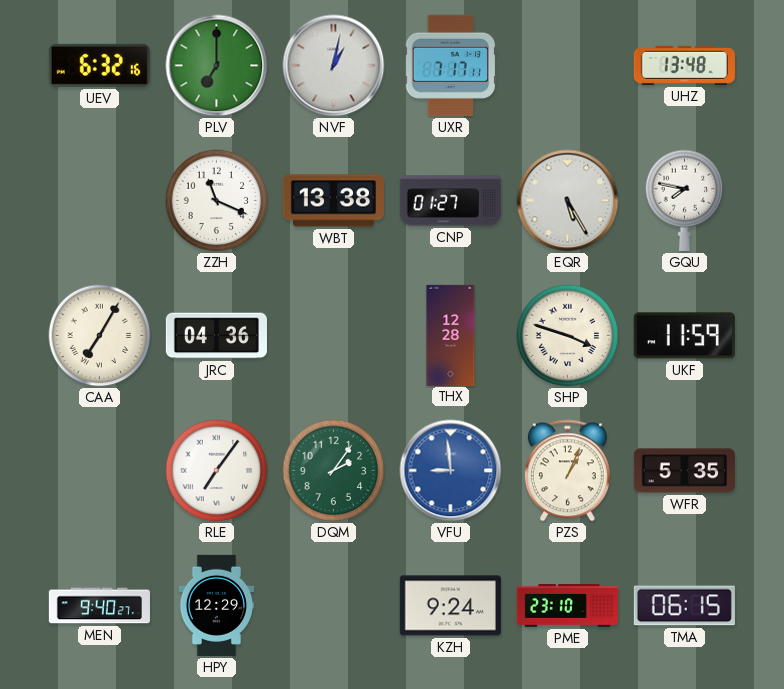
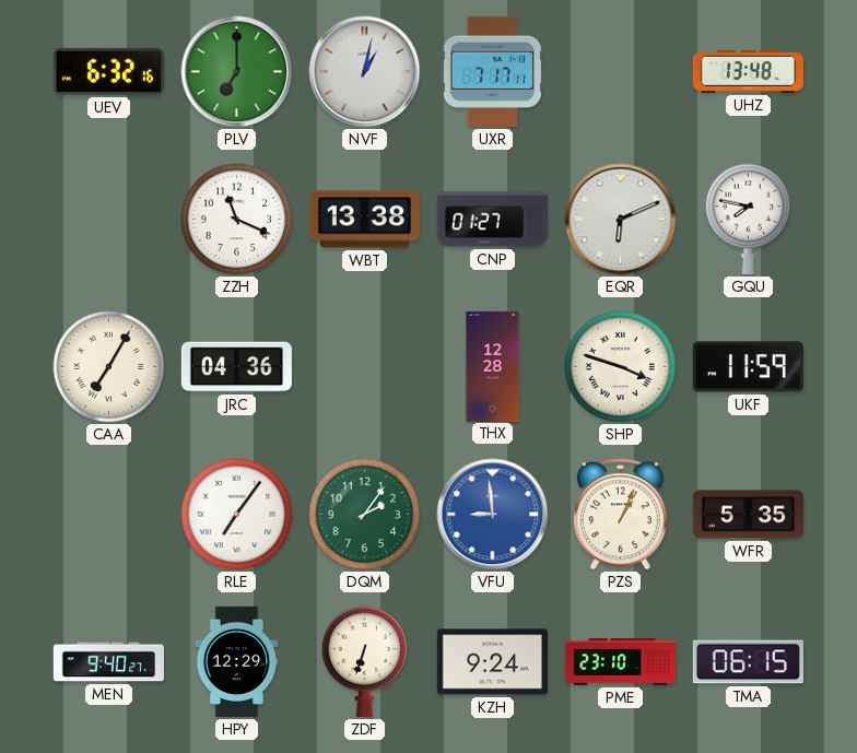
EQR: 5:25 -> 6:11 (621, 220)
ZDF: none -> 6:33 (365, 661)
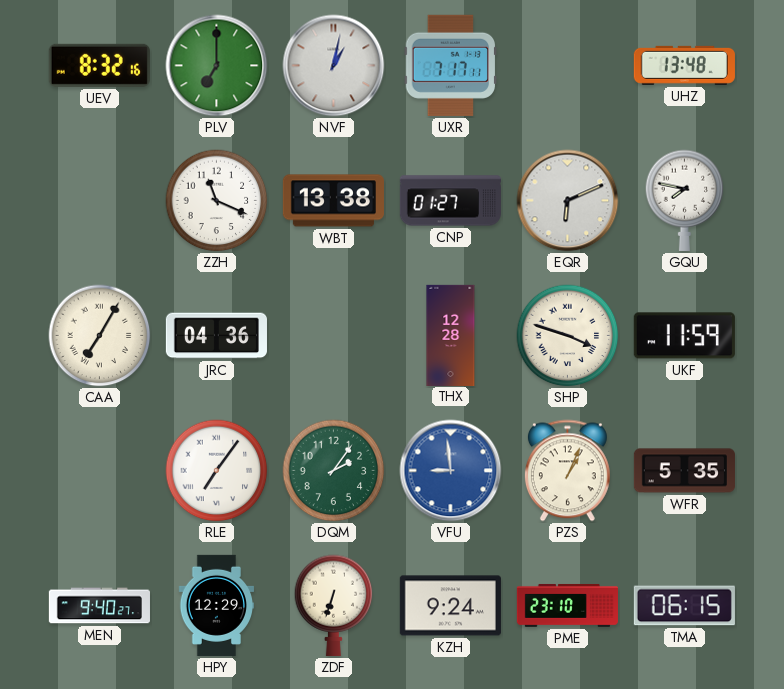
UEV: 6:32 -> 8:32 (99, 65)
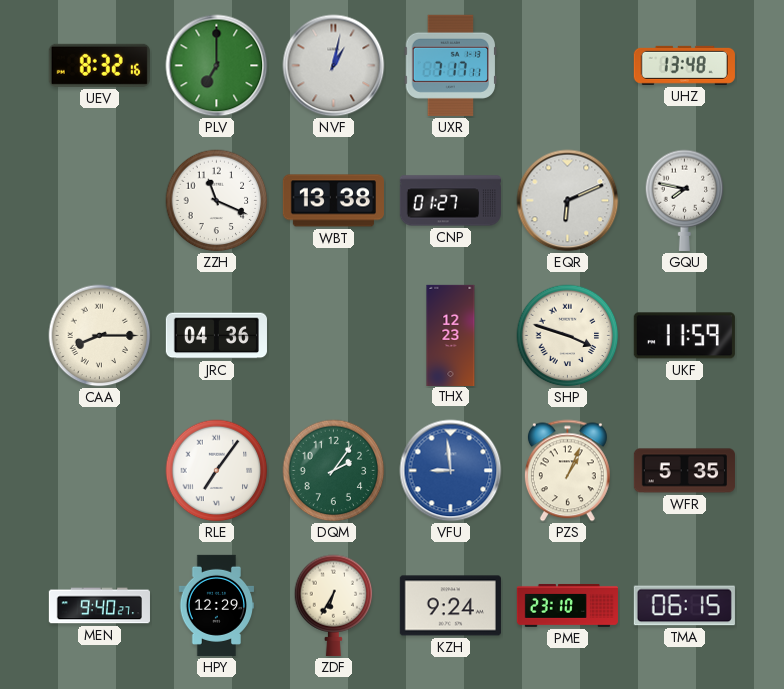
CAA: 7:05 -> 8:15 (100, 336)
THX: 12:28 -> 12:23 (451, 335)
ZDF: 6:33 -> 6:35 (334, 605)
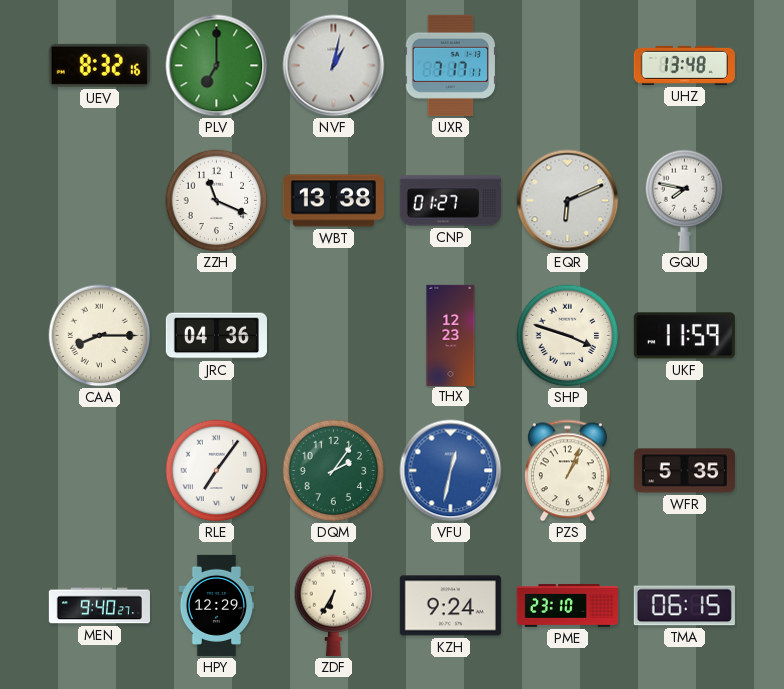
VFU: 8:59 -> 12:32 (451, 471)
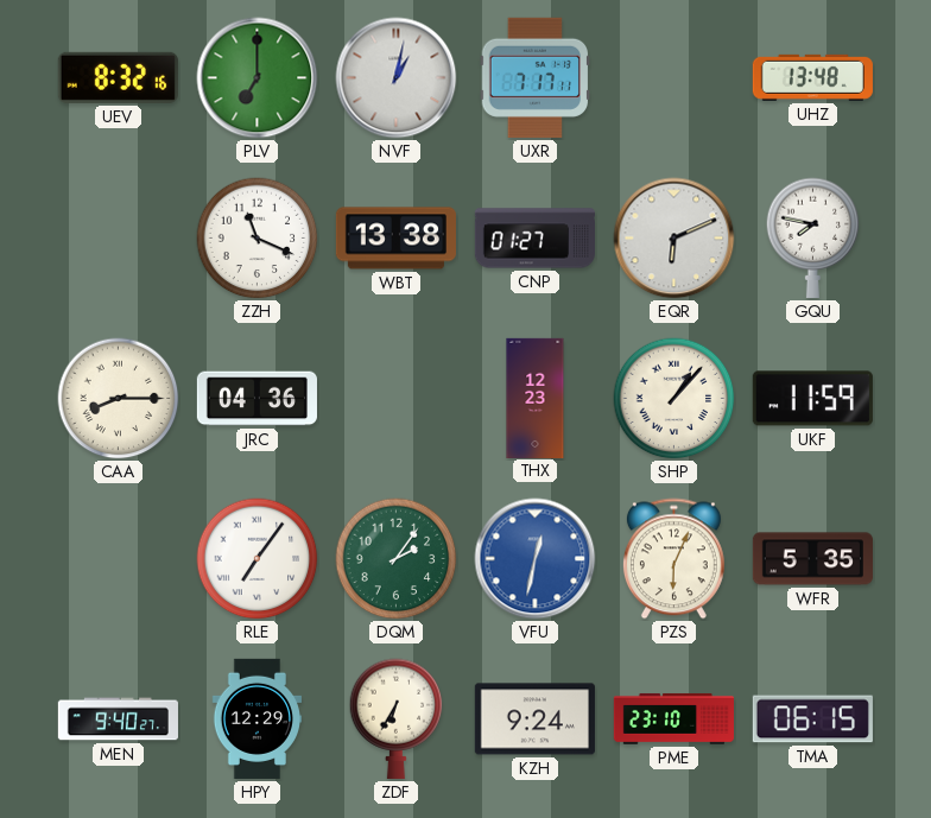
SHP: 3:48 -> 1:07 (674, 399)
PZS: 1:04 -> 6:04 (673, 559)
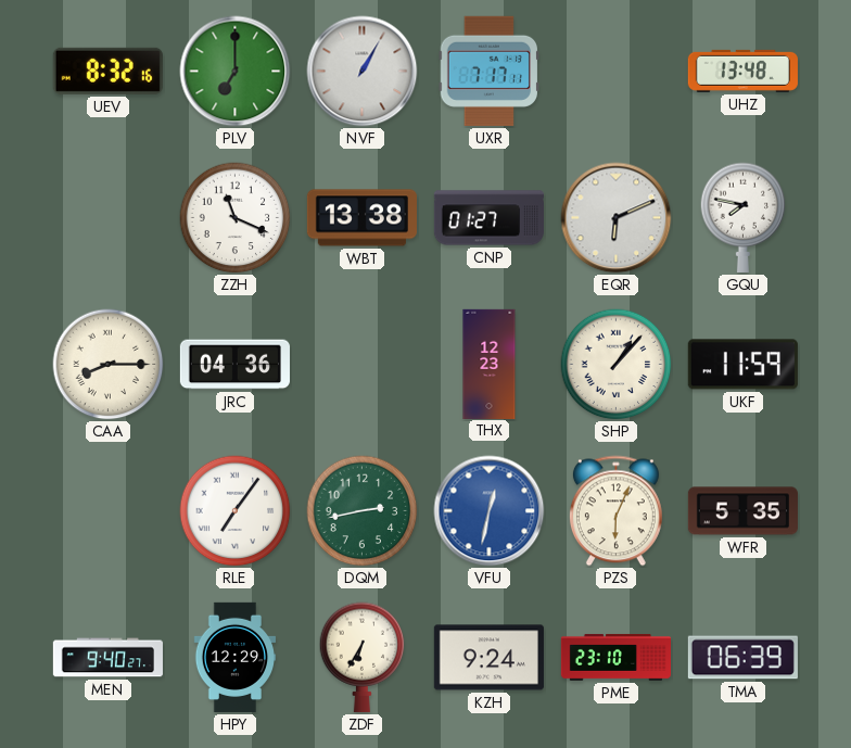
NVF: 1:02 -> 1:05 (363, 72)
DQM: 2:06 -> 2:43 (363, 511)
TMA: 06:15 -> 06:39 (742, 658)
